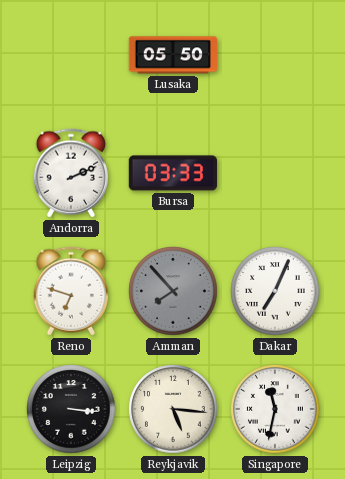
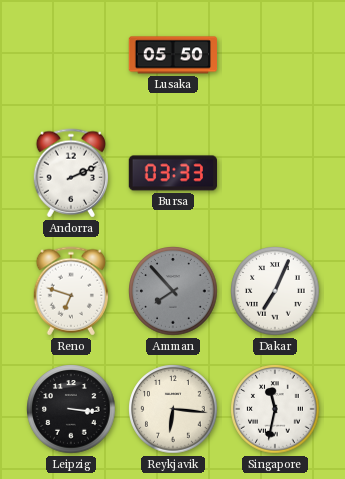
Reykjavik: 5:16 -> 6:16 (173, 409)
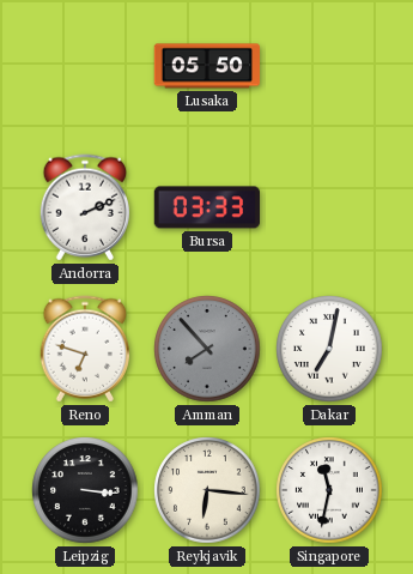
Dakar: 7:04 -> 7:02 (329, 349)
